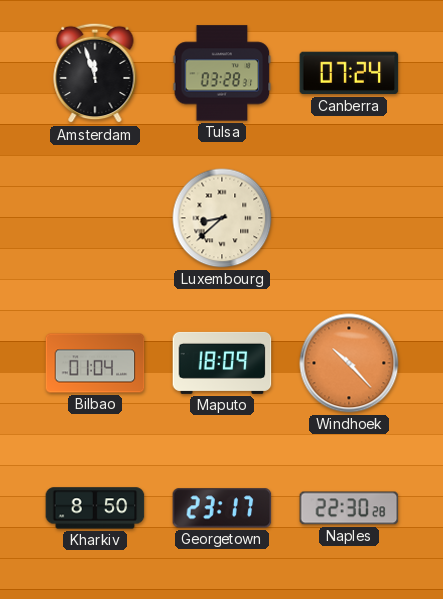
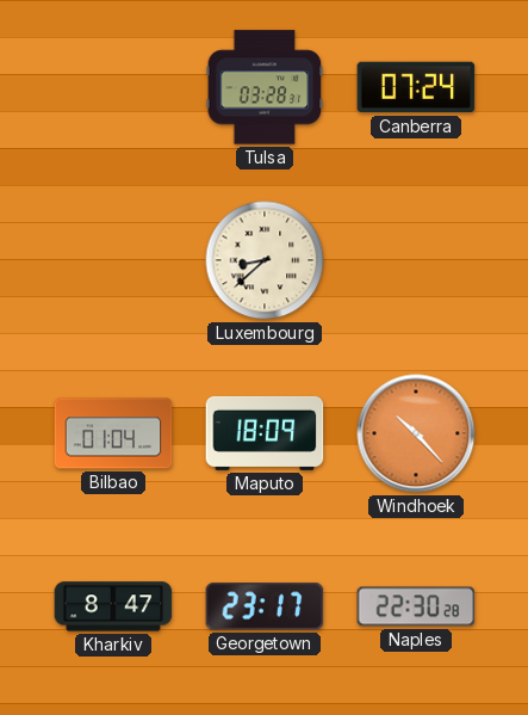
Amsterdam: 11:57 -> none (95, 73)
Kharkiv: 8:50 -> 8:47 (113, 606)
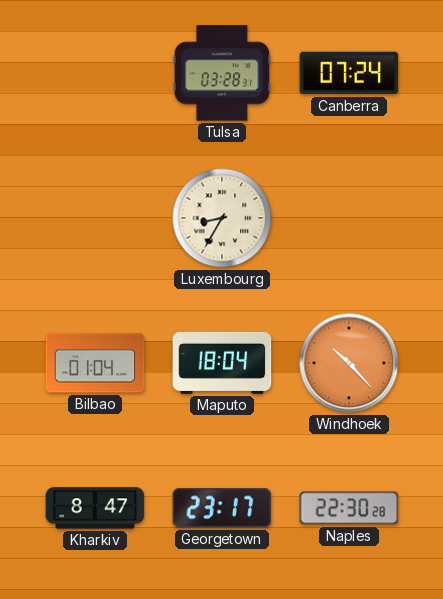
Luxembourg: 8:38 -> 8:35 (222, 218)
Maputo: 18:09 -> 18:04 (222, 363)
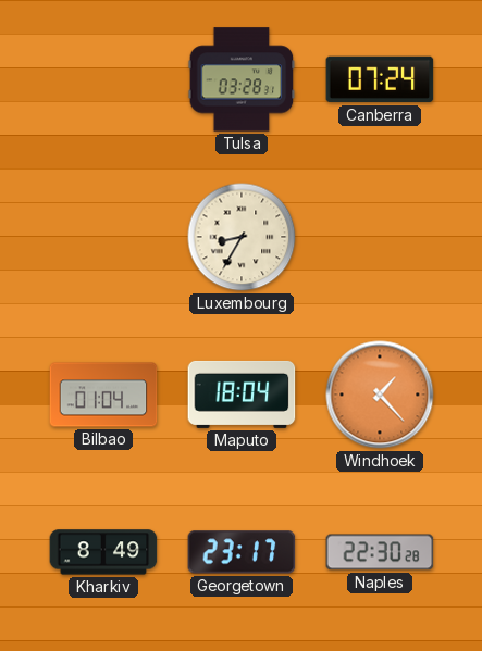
Windhoek: 10:23 -> 1:23 (380, 395)
Kharkiv: 8:47 -> 8:49 (103, 552)
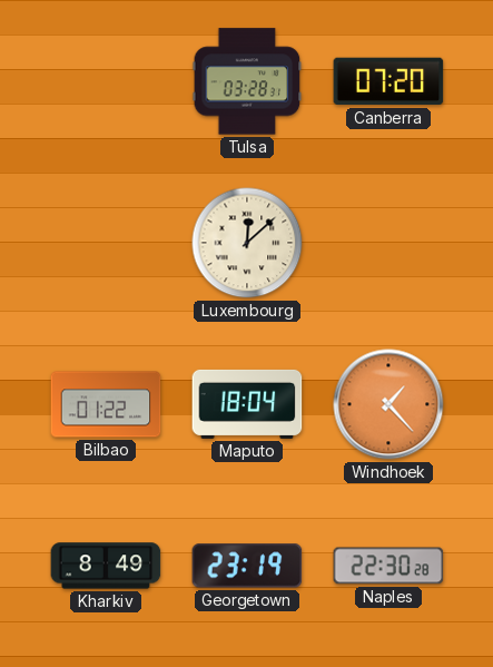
Canberra: 07:24 -> 07:20 (388, 81)
Luxembourg: 8:35 -> 12:08 (247, 243)
Bilbao: 01:04 -> 01:22 (106, 404)
Georgetown: 23:17 -> 23:19 (247, 566)
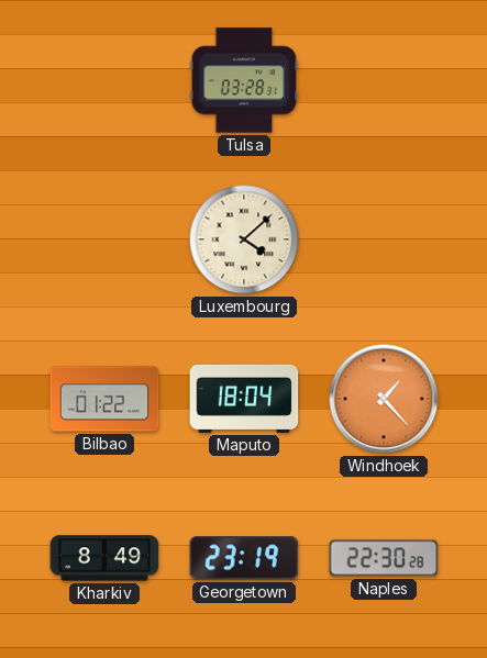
Canberra: 07:20 -> none (388, 81)
Luxembourg: 12:08 -> 4:08 (244, 239)
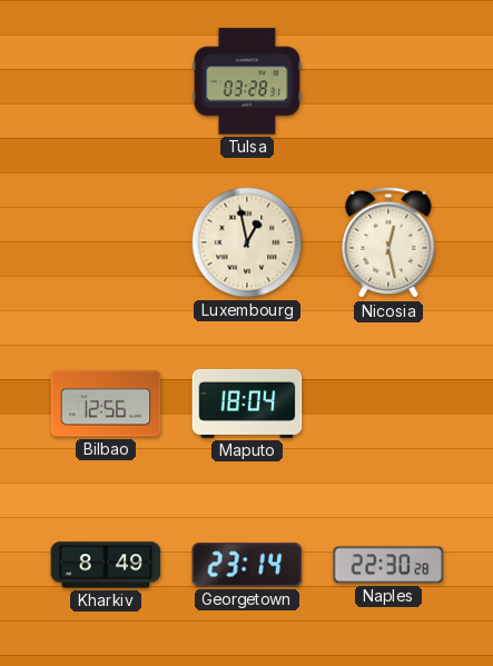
Luxembourg: 4:08 -> 12:58 (247, 242)
Nicosia: none -> 12:28 (388, 242)
Bilbao: 01:22 -> 12:56 (106, 404)
Windhoek: 1:23 -> none (384, 399)
Georgetown: 23:19 -> 23:14 (247, 565)
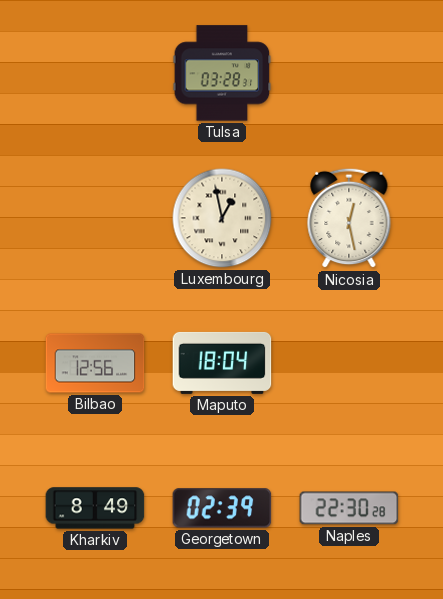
Georgetown: 23:14 -> 02:39 (222, 508)
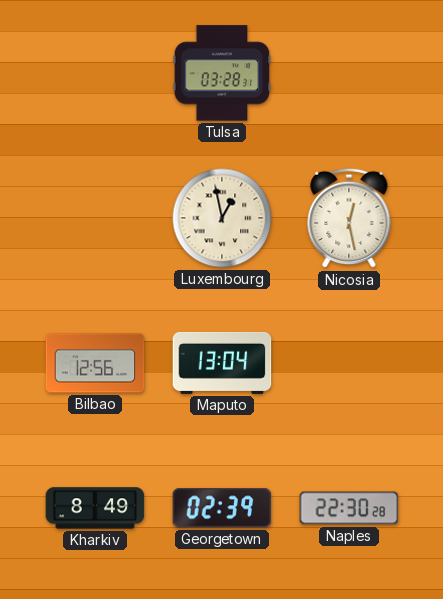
Maputo: 18:04 -> 13:04 (222, 363)
